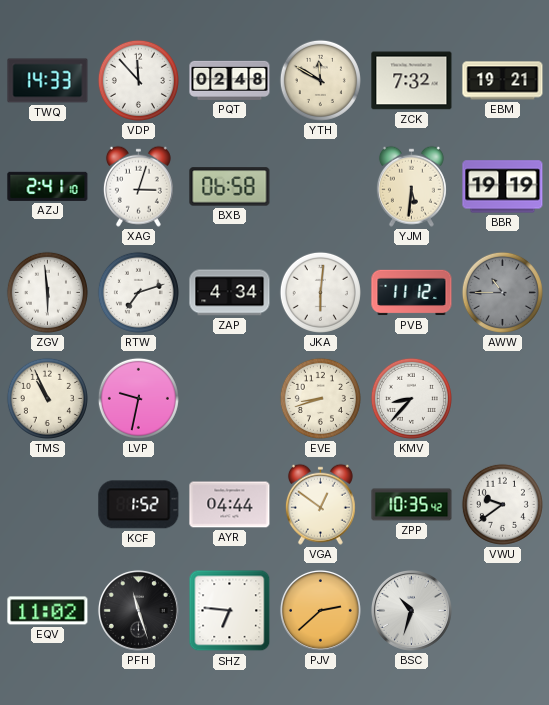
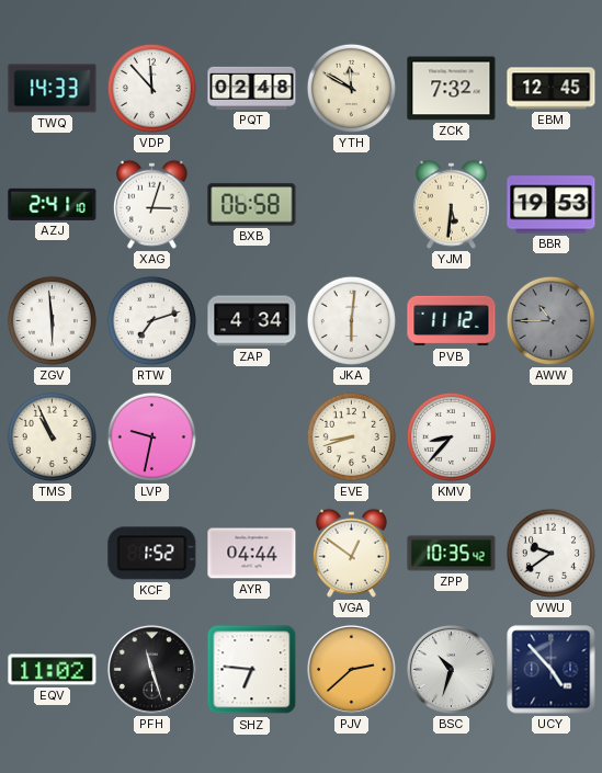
EBM: 19:21 -> 12:45 (552, 89)
BBR: 19:19 -> 19:53 (552, 205)
UCY: none -> 4:53 (552, 670)
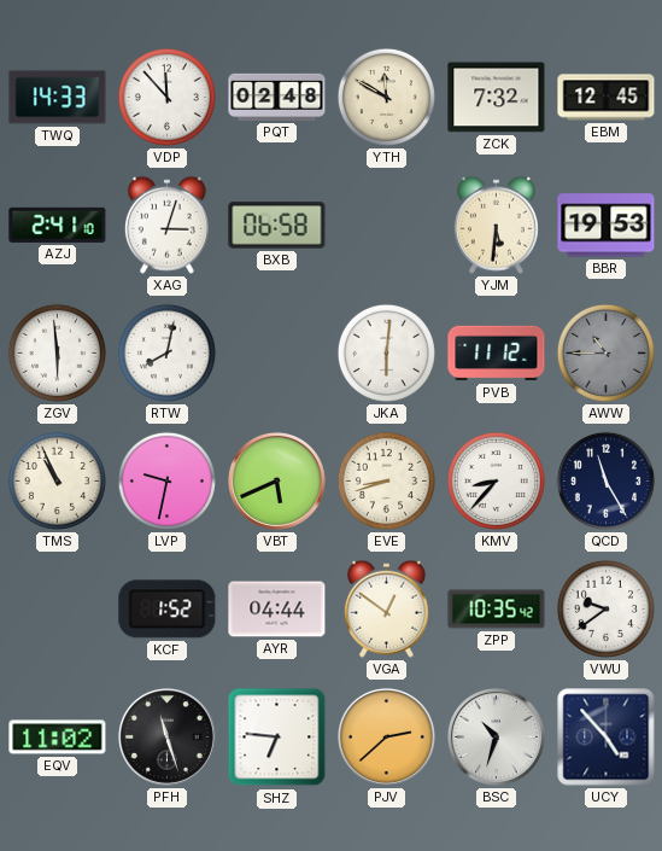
RTW: 7:12 -> 8:02 (166, 352)
ZAP: 4:34 -> none (252, 321)
VBT: none -> 5:41 (276, 480)
QCD: none -> 11:25 (605, 480)
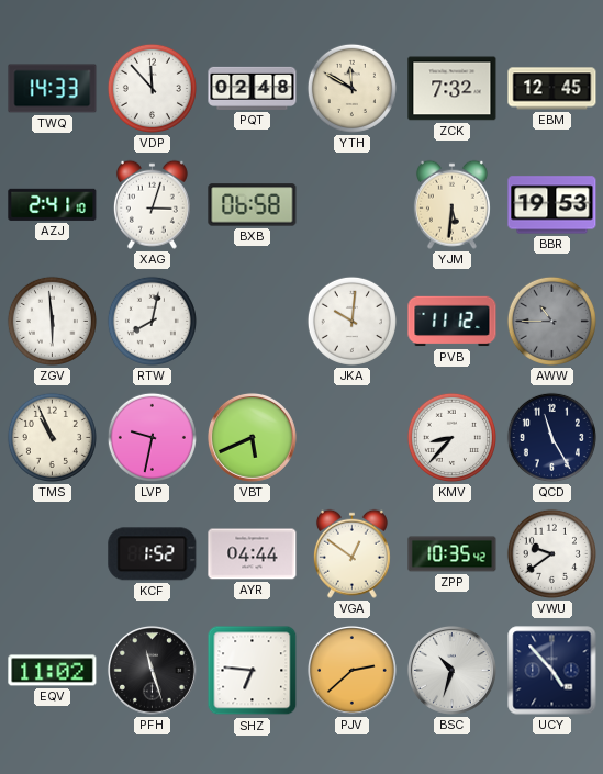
JKA: 6:01 -> 10:01 (351, 321)
EVE: 8:42 -> none (386, 480)
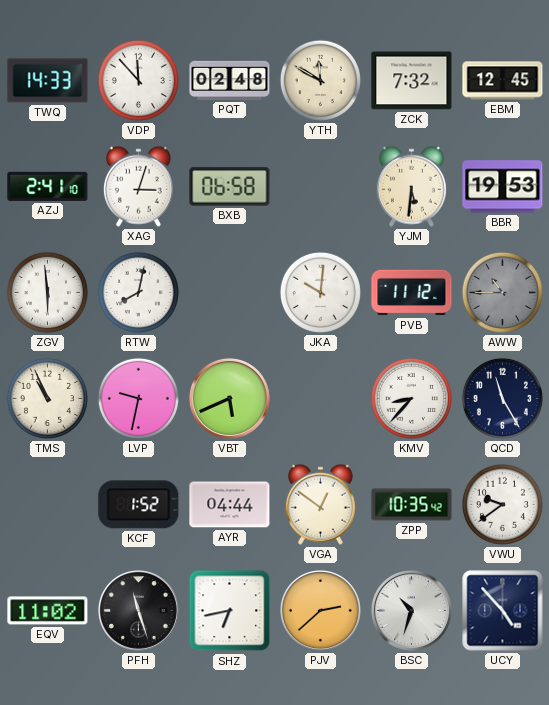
SHZ: 6:46 -> 6:43 (230, 611)
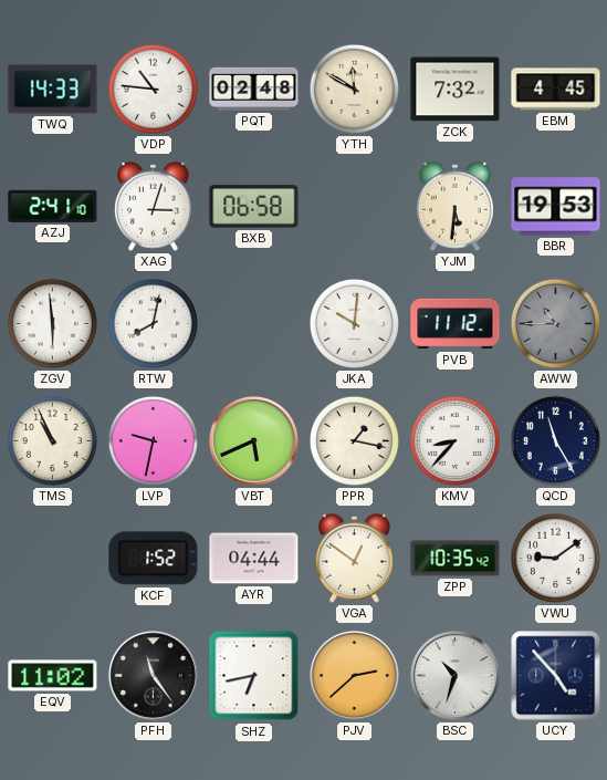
VDP: 11:53 -> 10:46 (153, 89)
EBM: 12:45 -> 4:45 (556, 90)
PPR: none -> 1:17 (354, 440)
VWU: 9:39 -> 9:09 (555, 558)
PFH: 11:27 -> 11:24 (153, 675)
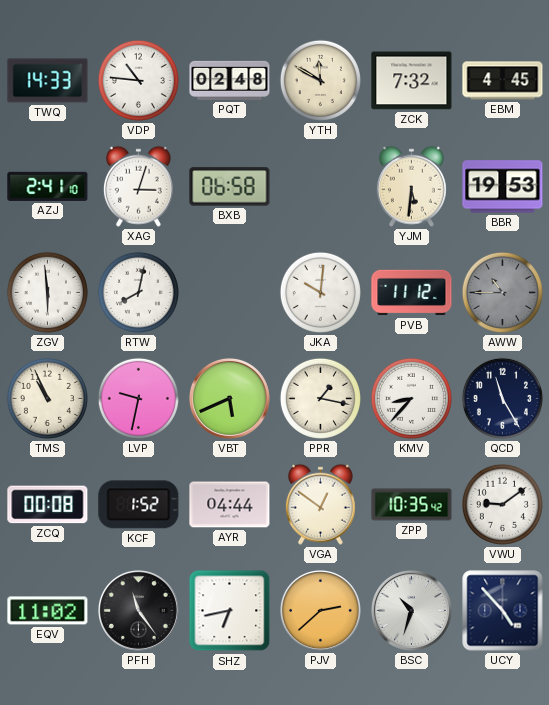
ZCQ: none -> 00:08 (48, 505)
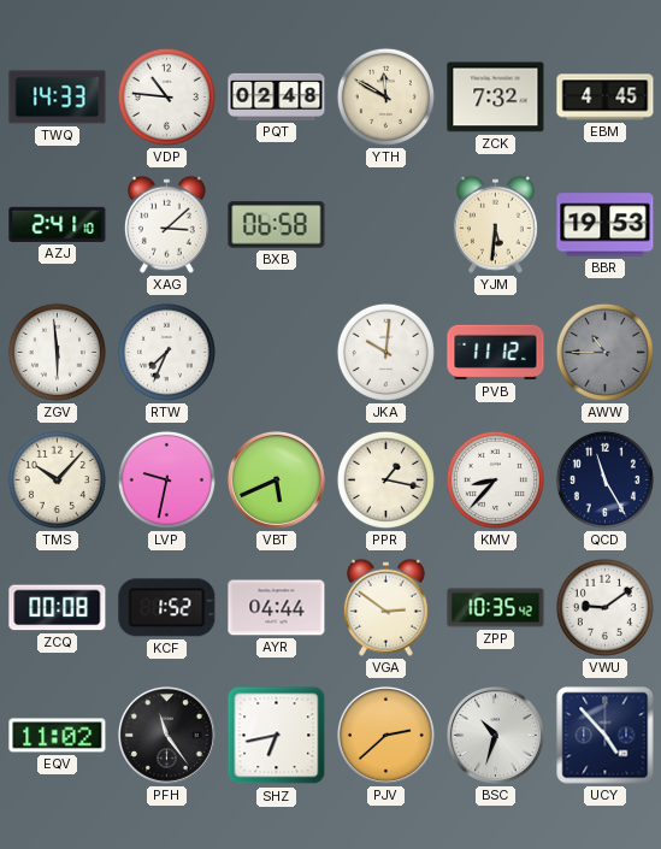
XAG: 3:03 -> 3:08 (166, 224)
RTW: 8:02 -> 7:34 (166, 352)
TMS: 10:56 -> 10:07 (57, 479)
VGA: 12:51 -> 2:51 (385, 607)
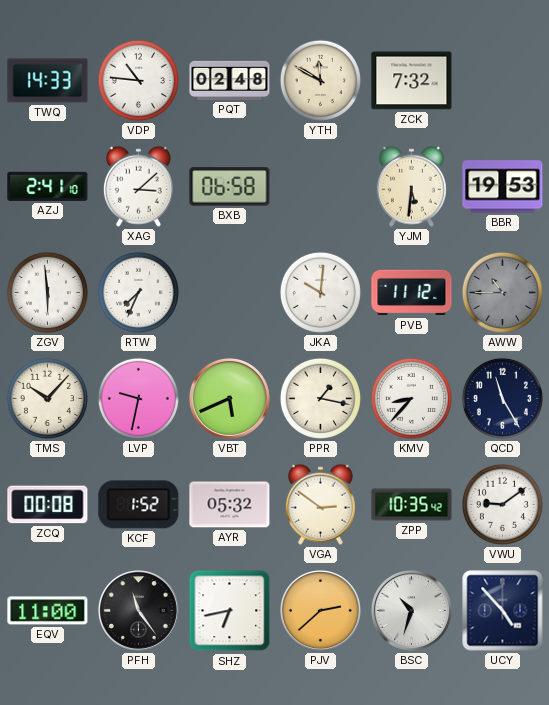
EBM: 4:45 -> none (606, 98)
AYR: 04:44 -> 05:32 (230, 505)
EQV: 11:02 -> 11:00 (48, 611)
